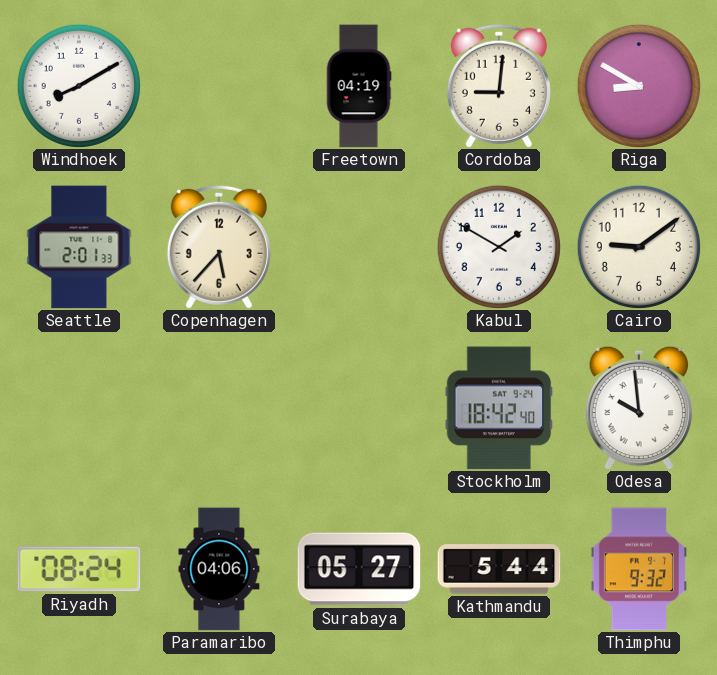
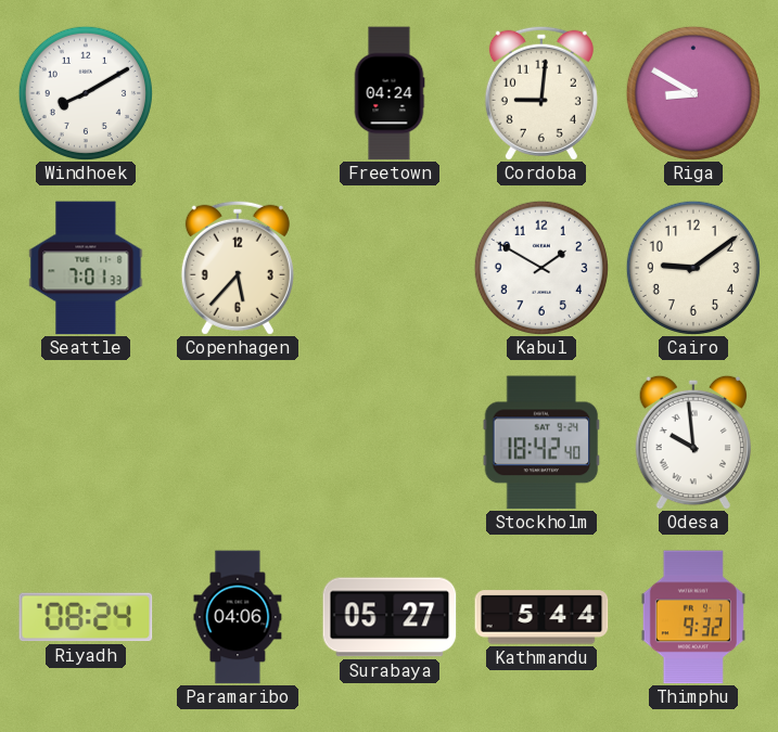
Freetown: 04:19 -> 04:24 (390, 93)
Seattle: 2:01 -> 7:01 (86, 268)
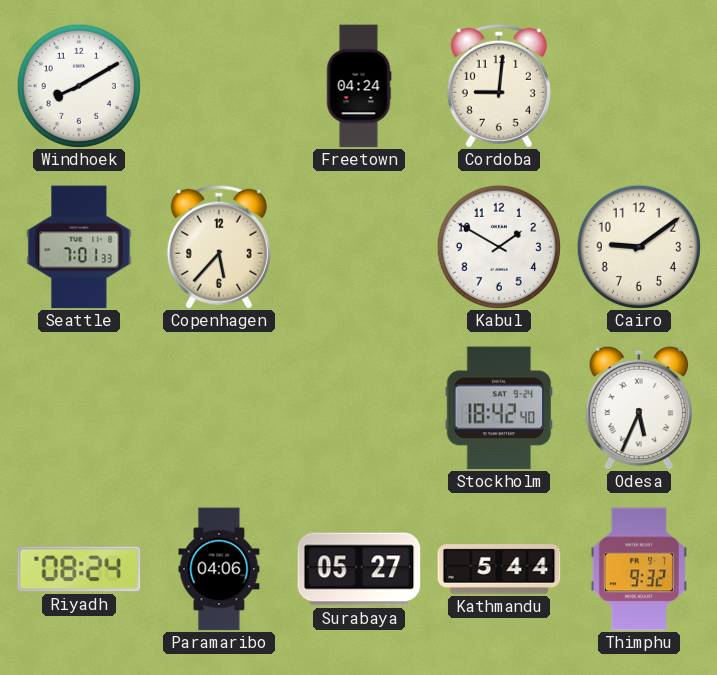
Riga: 8:50 -> none (693, 93)
Odesa: 9:59 -> 5:34 (638, 408)
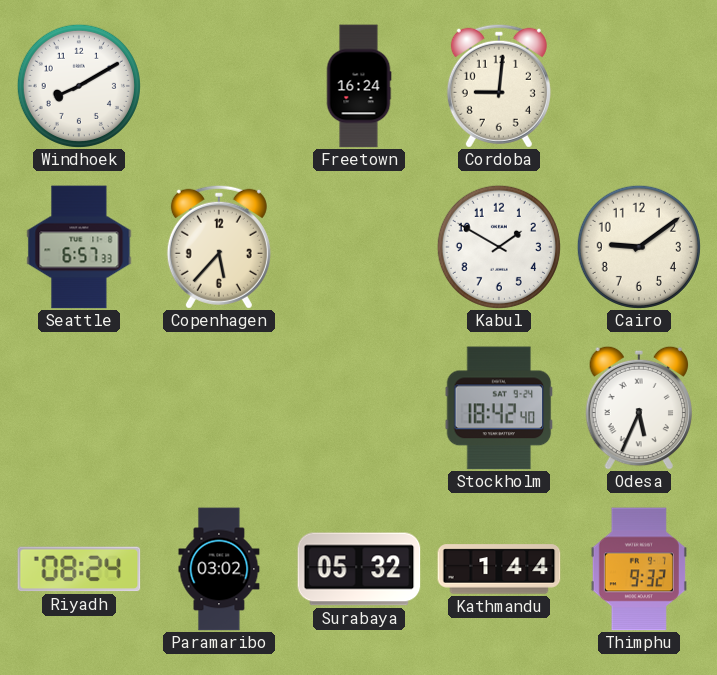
Freetown: 04:24 -> 16:24 (359, 86)
Seattle: 7:01 -> 6:57 (79, 247)
Paramaribo: 04:06 -> 03:02 (219, 569)
Surabaya: 05:27 -> 05:32 (359, 569)
Kathmandu: 5:44 -> 1:44 (499, 569)
